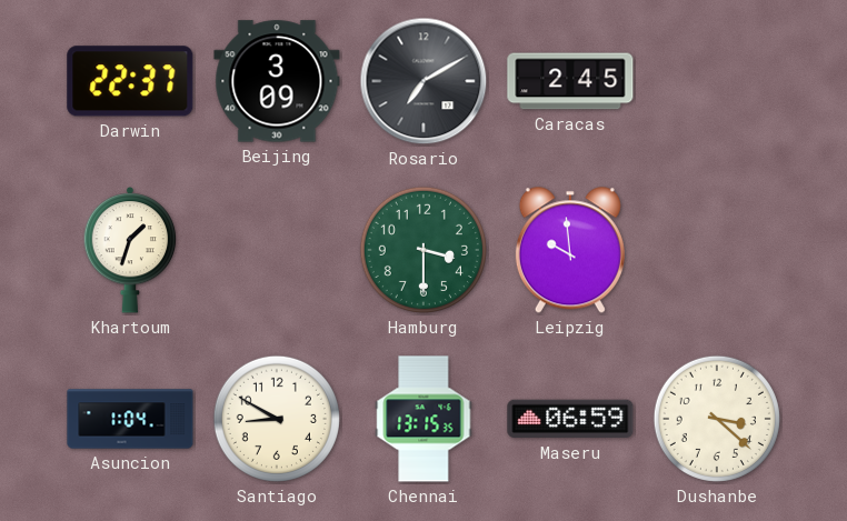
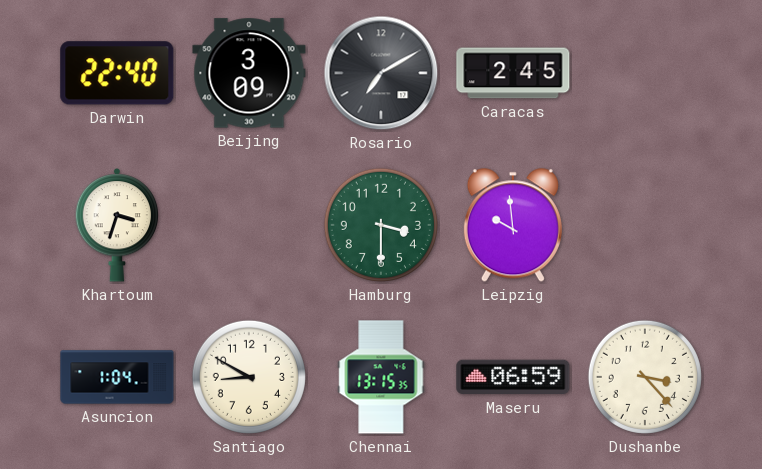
Darwin: 22:37 -> 22:40 (117, 73)
Khartoum: 1:33 -> 3:33 (117, 226)
Dushanbe: 3:22 -> 3:23 (645, 377)
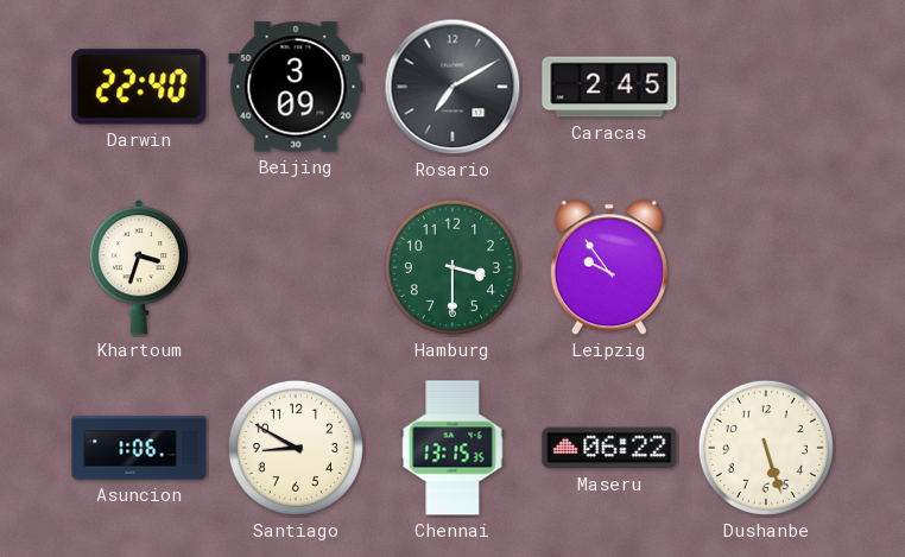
Leipzig: 9:59 -> 9:54 (609, 267)
Asuncion: 1:04 -> 1:06 (139, 448)
Maseru: 06:59 -> 06:22 (609, 448)
Dushanbe: 3:23 -> 5:27 (766, 448)
